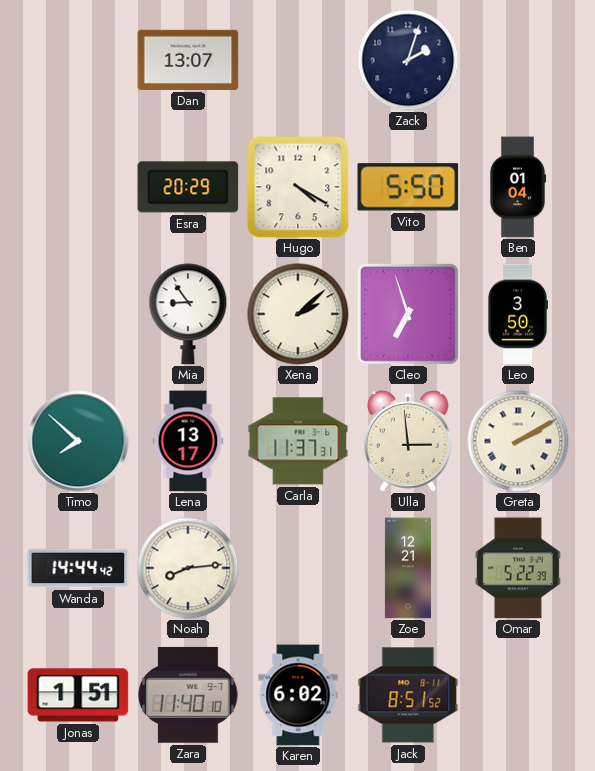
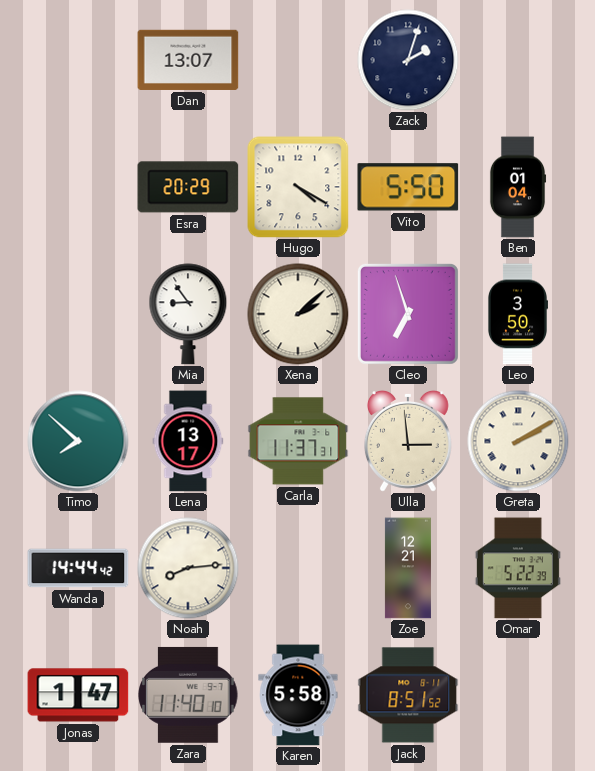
Jonas: 1:51 -> 1:47 (78, 695)
Karen: 6:02 -> 5:58 (298, 695)
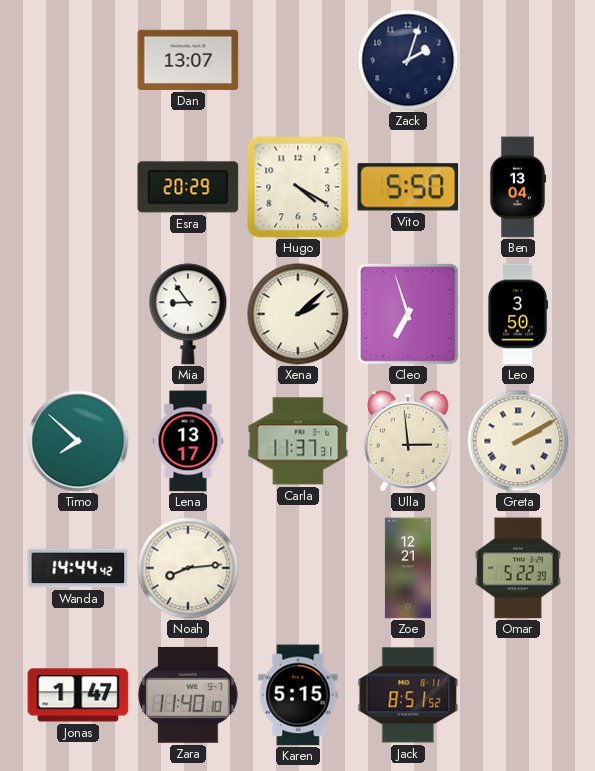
Ben: 01:04 -> 13:04 (518, 187)
Karen: 5:58 -> 5:15 (298, 695)
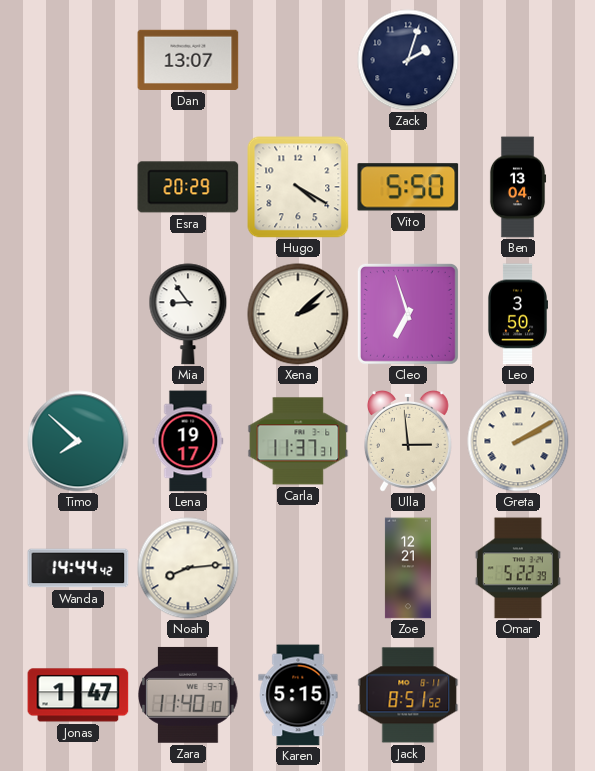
Lena: 13:17 -> 19:17 (188, 441)
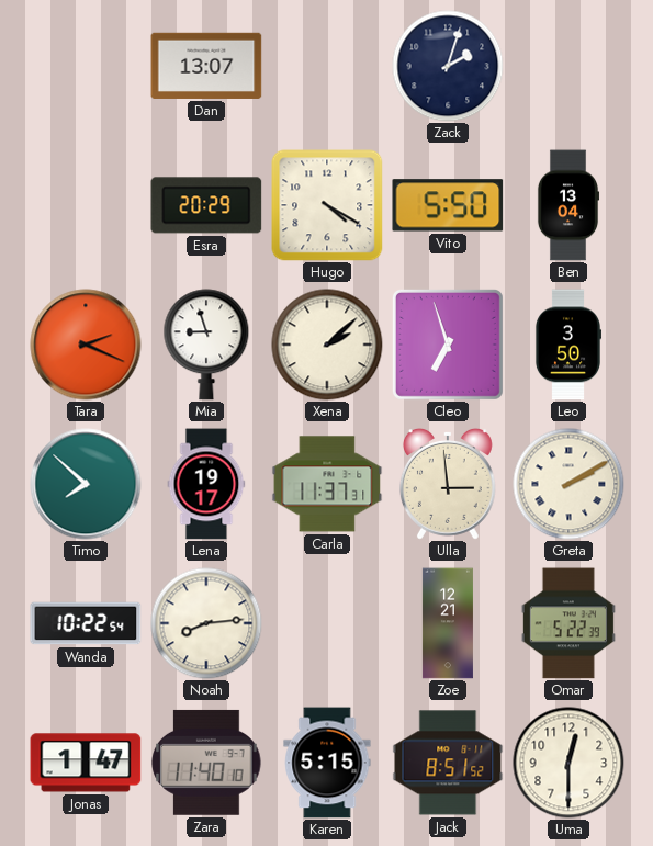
Tara: none -> 2:19 (86, 345)
Mia: 8:54 -> 8:57 (206, 345)
Wanda: 14:44 -> 10:22 (86, 623)
Uma: none -> 12:30 (568, 763)
